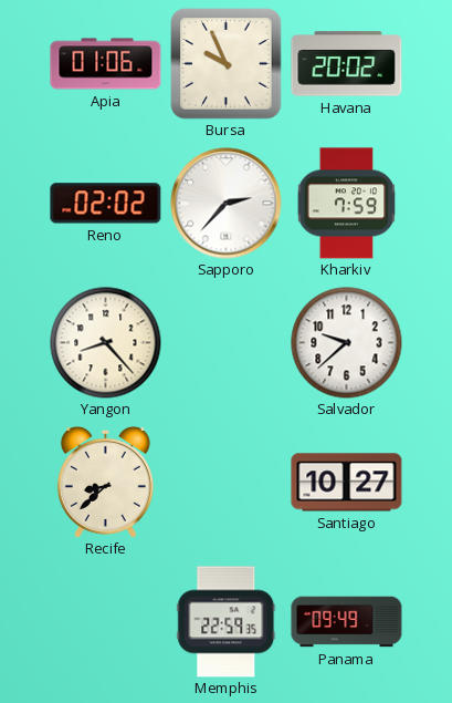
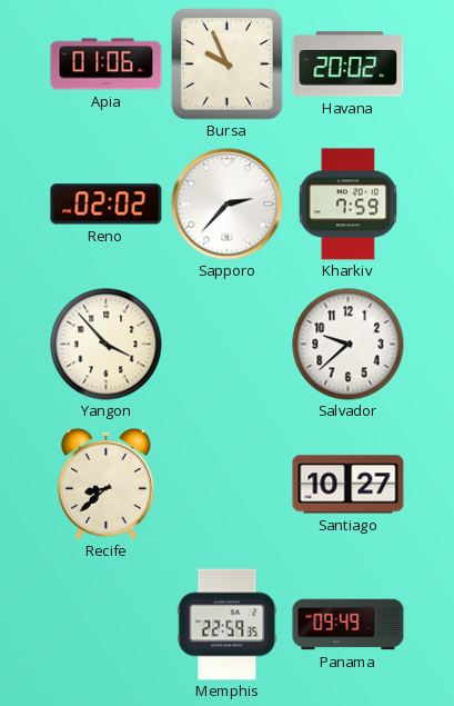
Yangon: 8:23 -> 3:53 (107, 345)
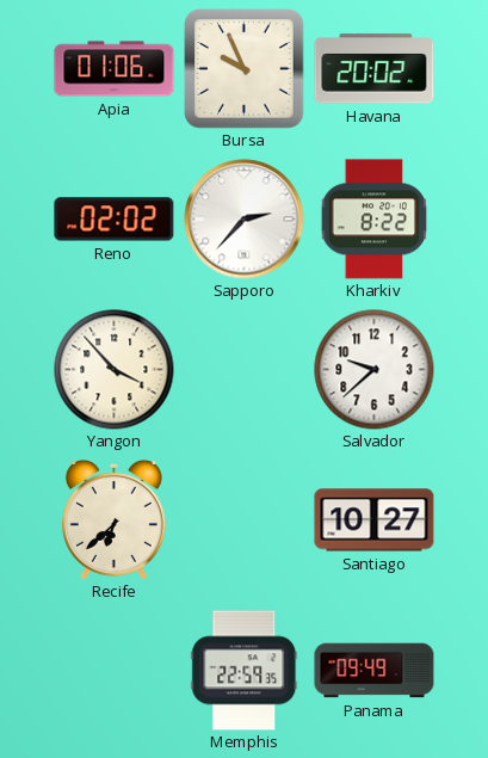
Kharkiv: 7:59 -> 8:22 (375, 220)
Recife: 8:38 -> 6:38 (113, 519)
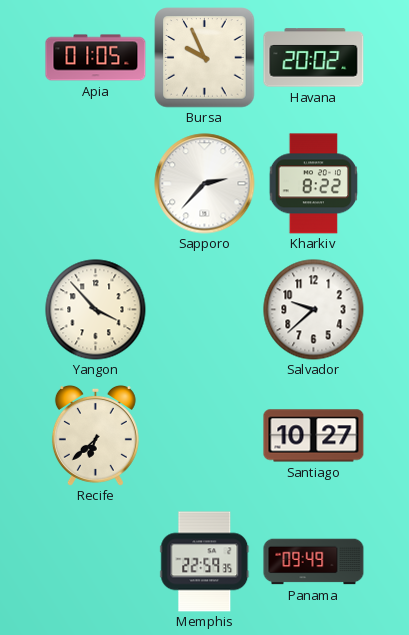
Apia: 01:06 -> 01:05 (96, 58)
Reno: 02:02 -> none (115, 220)
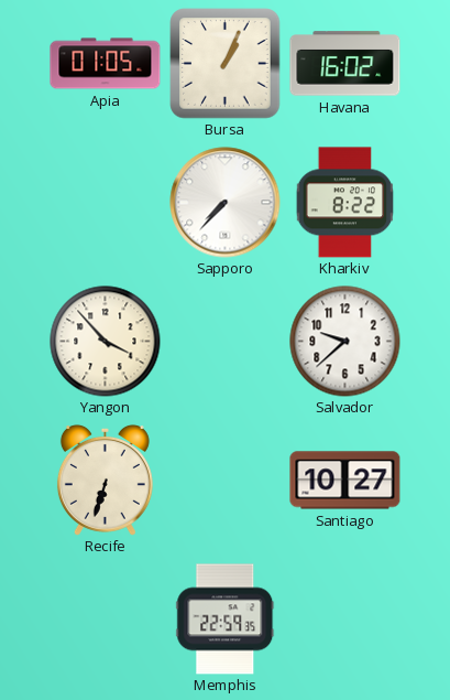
Bursa: 9:56 -> 1:04 (226, 64)
Havana: 20:02 -> 16:02 (345, 64)
Sapporo: 2:37 -> 7:37 (226, 203)
Recife: 6:38 -> 6:33 (105, 480)
Panama: 09:49 -> none (314, 562)
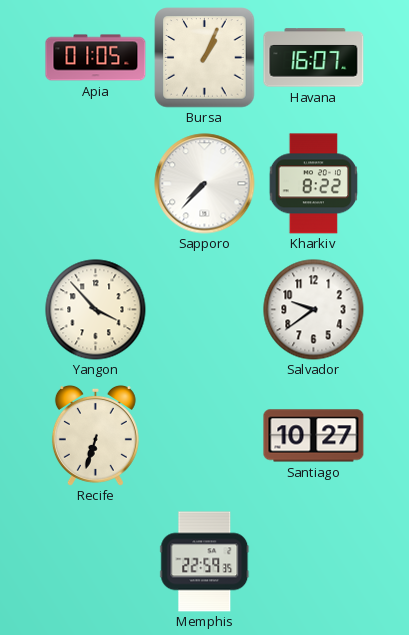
Havana: 16:02 -> 16:07 (314, 58)
Salvador: 9:38 -> 9:39 (314, 310)
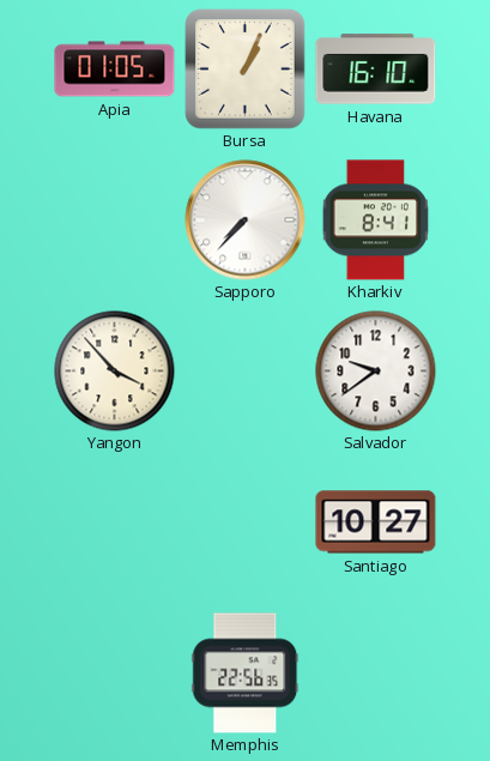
Havana: 16:07 -> 16:10 (376, 70)
Kharkiv: 8:22 -> 8:41 (376, 221)
Recife: 6:33 -> none (95, 435)
Memphis: 22:59 -> 22:56 (246, 674)
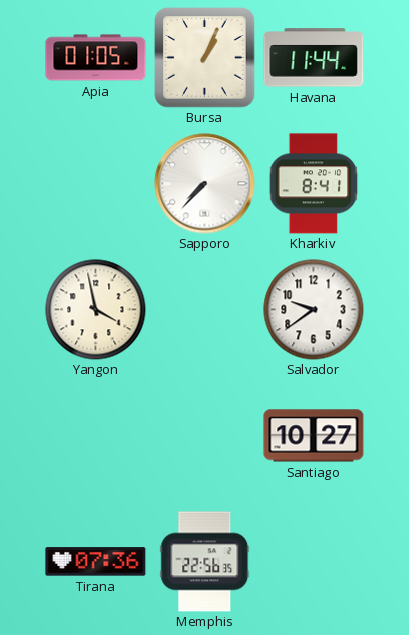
Havana: 16:10 -> 11:44 (314, 58)
Yangon: 3:53 -> 3:58 (96, 310)
Tirana: none -> 07:36 (96, 562)
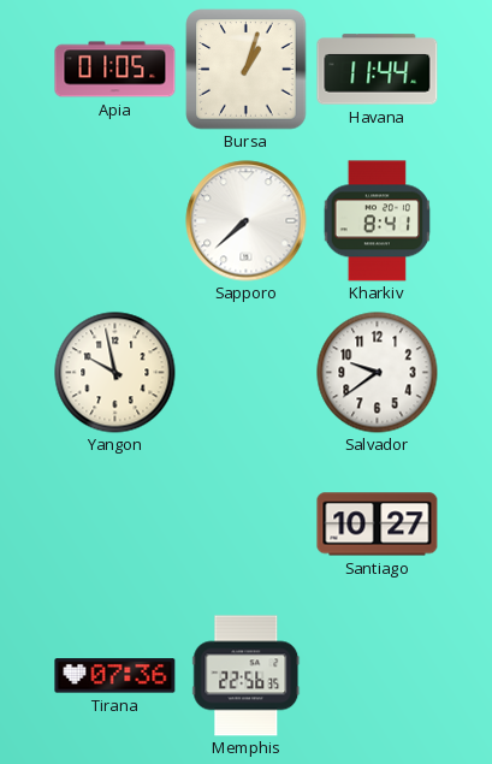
Bursa: 1:04 -> 1:03 (247, 70)
Sapporo: 7:37 -> 7:38 (247, 221)
Yangon: 3:58 -> 9:58 (115, 373)
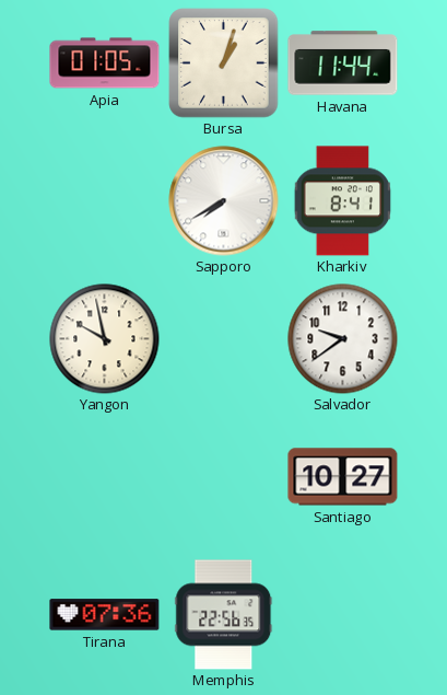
Sapporo: 7:38 -> 7:40 (224, 201)
